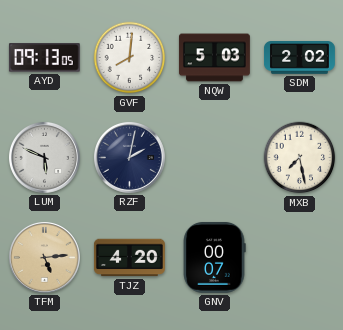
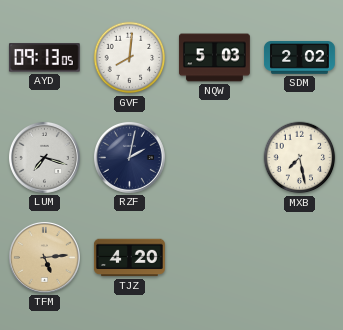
LUM: 5:49 -> 7:18 (44, 157)
GNV: 00:07 -> none (214, 257)
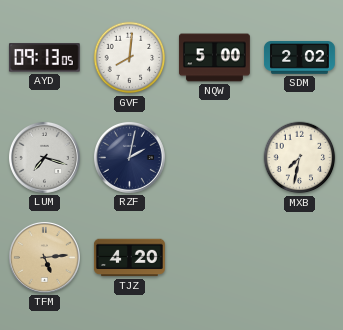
NQW: 5:03 -> 5:00 (214, 58)
MXB: 7:28 -> 7:32 (300, 158)
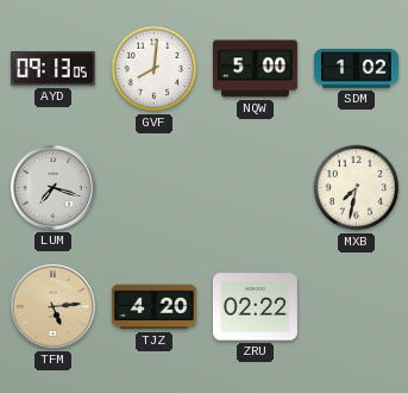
SDM: 2:02 -> 1:02 (357, 69)
RZF: 2:02 -> none (129, 157)
ZRU: none -> 02:22 (255, 307)
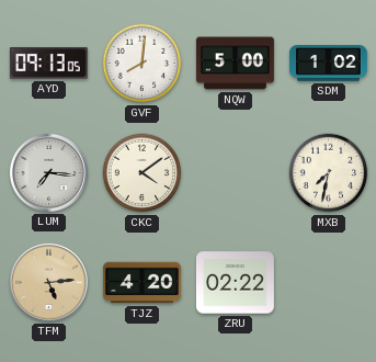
LUM: 7:18 -> 7:16 (48, 172)
CKC: none -> 4:09 (143, 173)
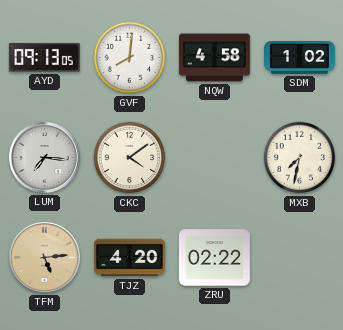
NQW: 5:00 -> 4:58 (214, 58)
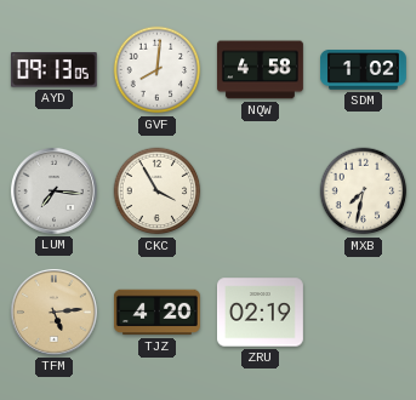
CKC: 4:09 -> 3:55 (158, 192)
ZRU: 02:22 -> 02:19 (260, 313)
